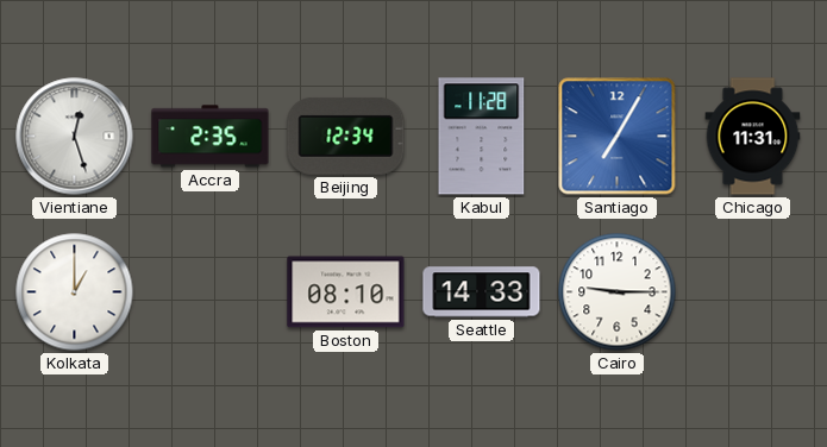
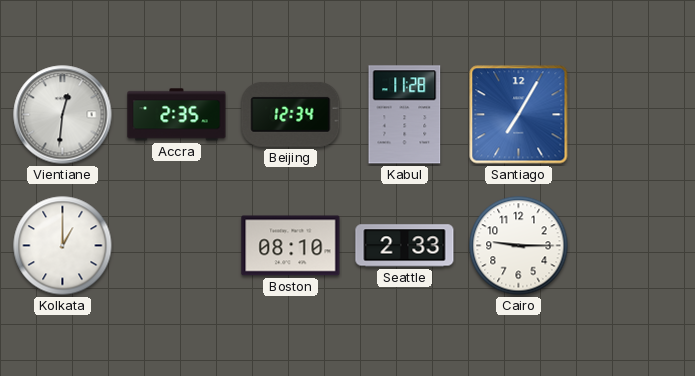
Vientiane: 12:27 -> 12:31 (63, 115)
Chicago: 11:31 -> none (753, 137)
Seattle: 14:33 -> 2:33 (405, 246)
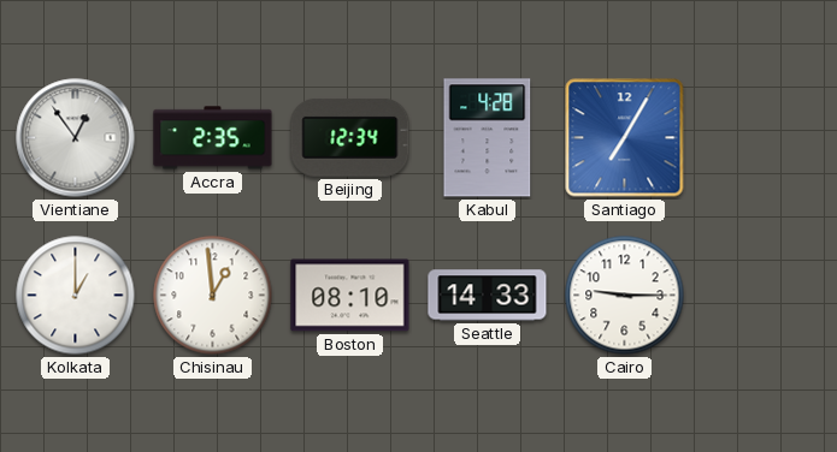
Vientiane: 12:31 -> 12:54 (76, 138)
Kabul: 11:28 -> 4:28 (488, 138)
Chisinau: none -> 12:59 (213, 296)
Seattle: 2:33 -> 14:33 (488, 296)
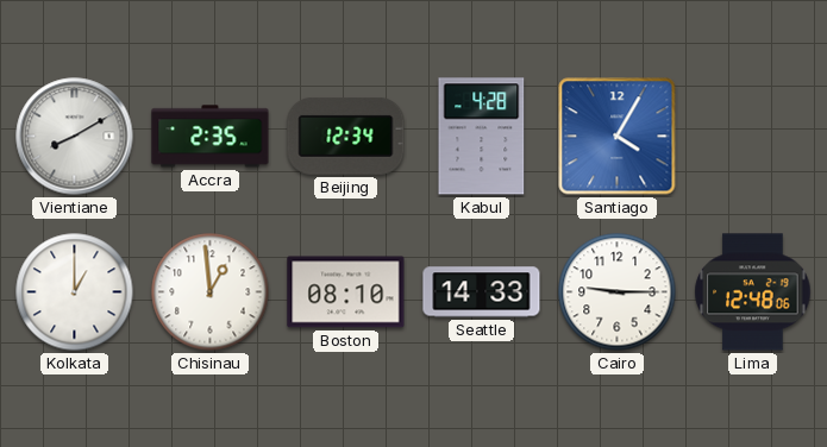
Vientiane: 12:54 -> 8:10 (75, 137)
Santiago: 7:05 -> 4:05 (618, 137)
Lima: none -> 12:48 (753, 292)
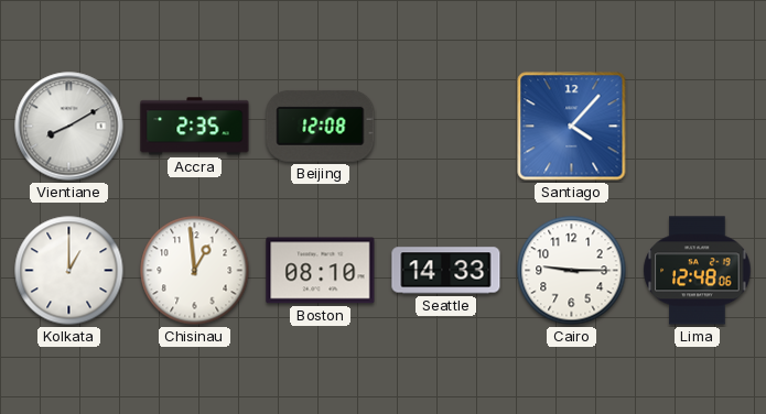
Beijing: 12:34 -> 12:08 (321, 126)
Kabul: 4:28 -> none (482, 137)
Santiago: 4:05 -> 4:07 (572, 127)
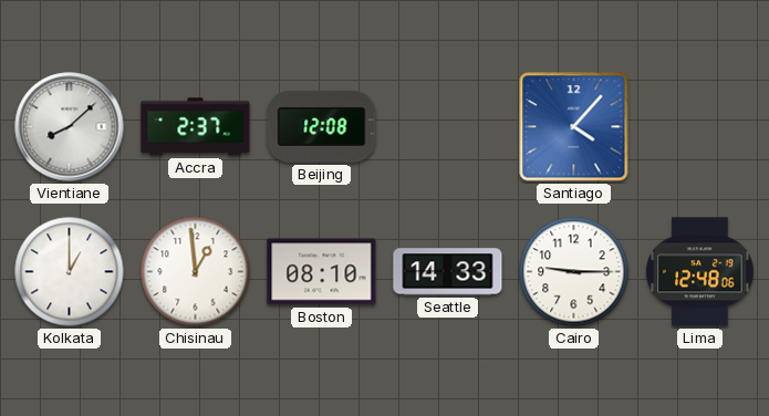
Vientiane: 8:10 -> 8:08 (70, 127)
Accra: 2:35 -> 2:37 (196, 127)
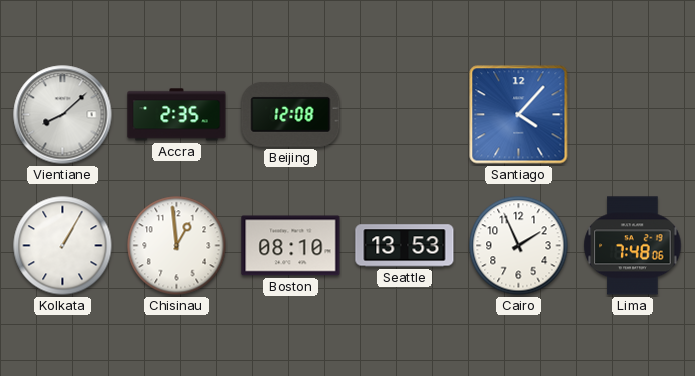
Accra: 2:37 -> 2:35 (177, 115)
Kolkata: 1:00 -> 1:05 (63, 246)
Seattle: 14:33 -> 13:53 (405, 246)
Cairo: 9:15 -> 1:56 (519, 246)
Lima: 12:48 -> 7:48 (633, 246)
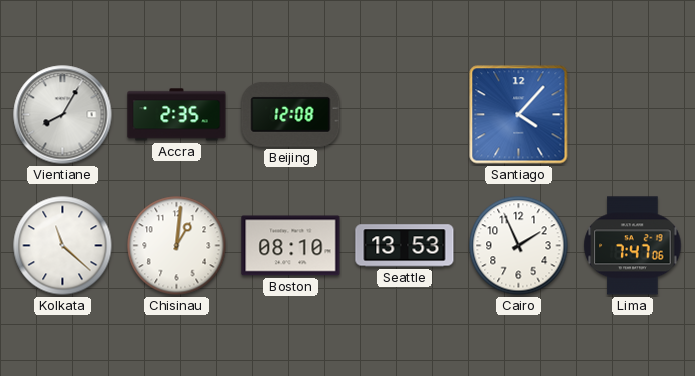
Vientiane: 8:08 -> 8:05 (63, 115)
Kolkata: 1:05 -> 11:22 (63, 246)
Chisinau: 12:59 -> 1:01 (177, 246)
Lima: 7:48 -> 7:47 (633, 246)
